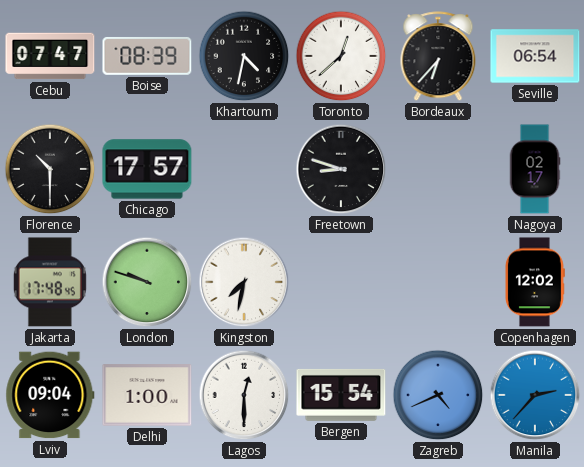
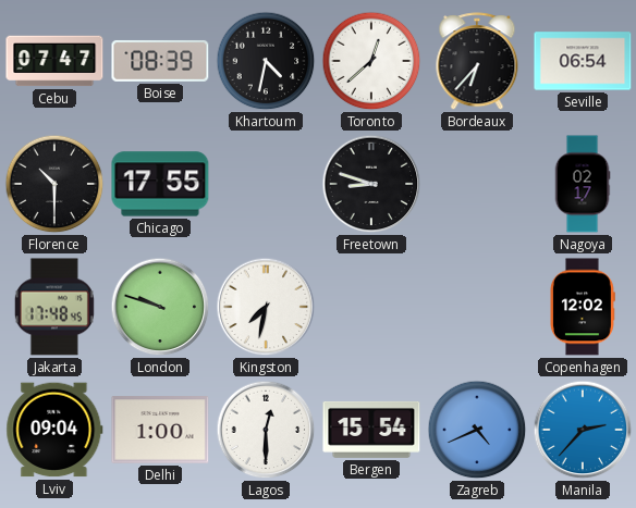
Chicago: 17:57 -> 17:55 (160, 184)
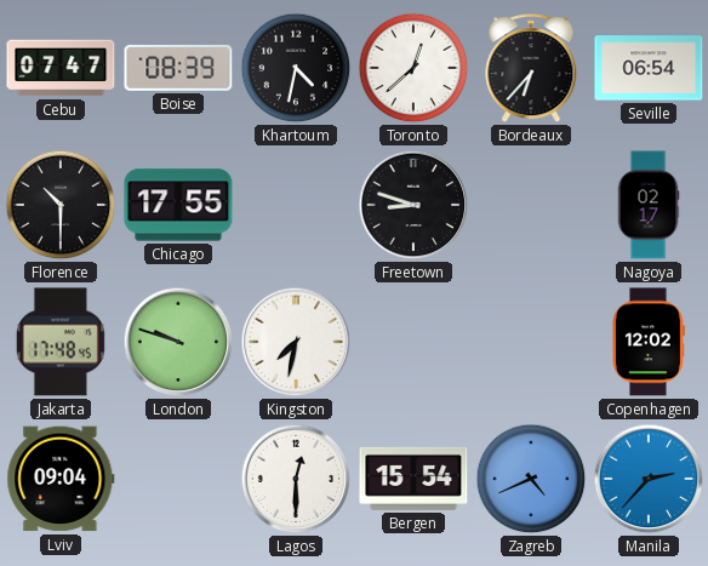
Delhi: 1:00 -> none (160, 430)
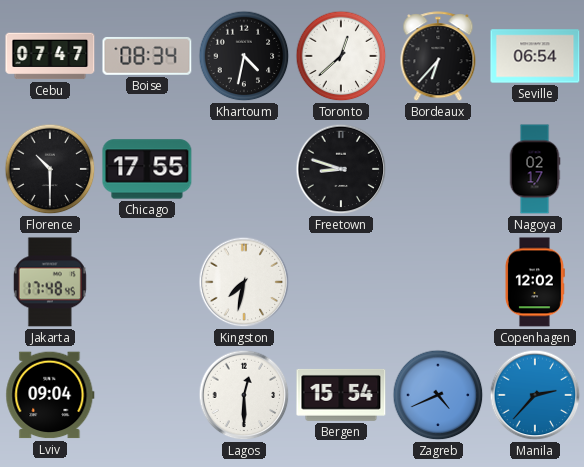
Boise: 08:39 -> 08:34 (147, 56)
London: 9:48 -> none (178, 342)
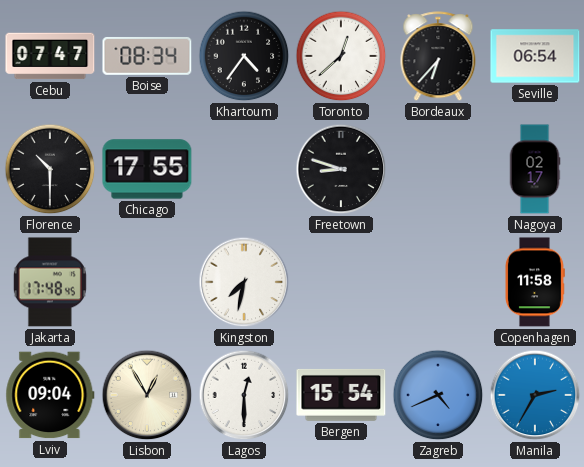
Khartoum: 4:32 -> 4:36 (244, 56)
Copenhagen: 12:02 -> 11:58 (535, 282)
Lisbon: none -> 12:55 (147, 395)
Manila: 2:37 -> 2:35 (535, 395)
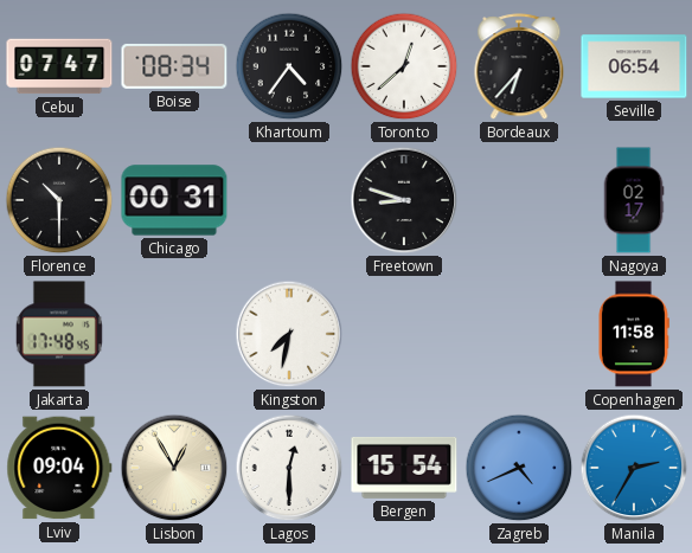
Chicago: 17:55 -> 00:31 (174, 200)
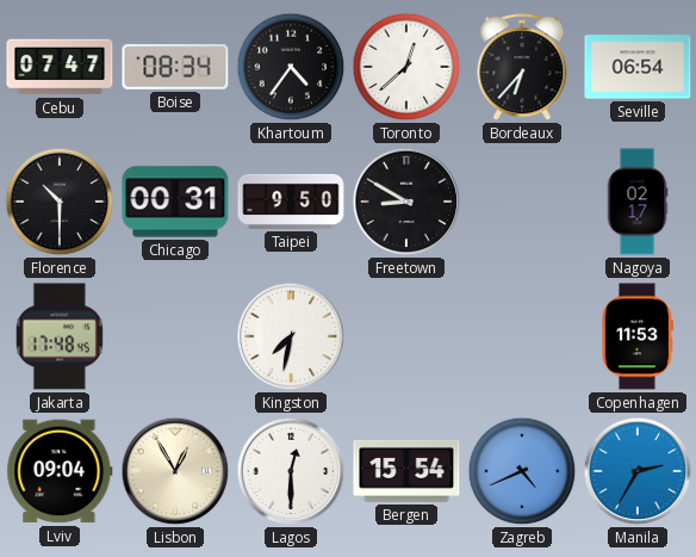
Taipei: none -> 9:50 (291, 202)
Freetown: 8:48 -> 8:50 (406, 202)
Copenhagen: 11:58 -> 11:53 (638, 336)
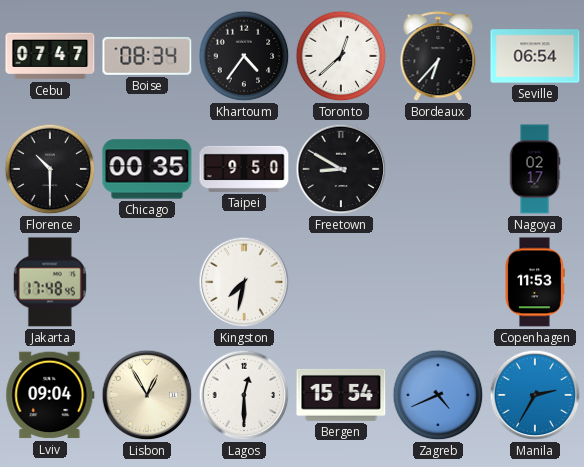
Chicago: 00:31 -> 00:35 (147, 169)
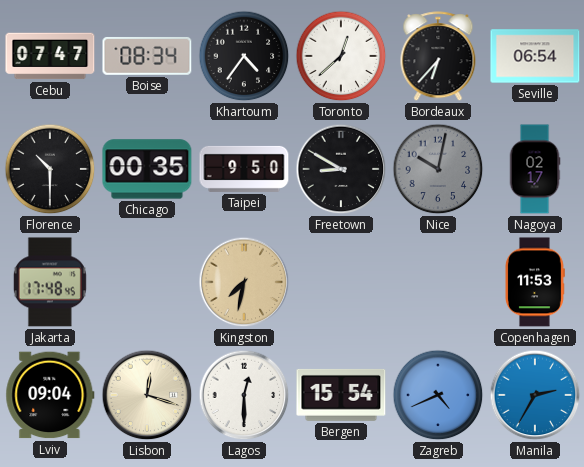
Nice: none -> 10:02 (438, 169)
Kingston dial: white -> champagne (244, 282)
Lisbon: 12:55 -> 12:18 (147, 395)
